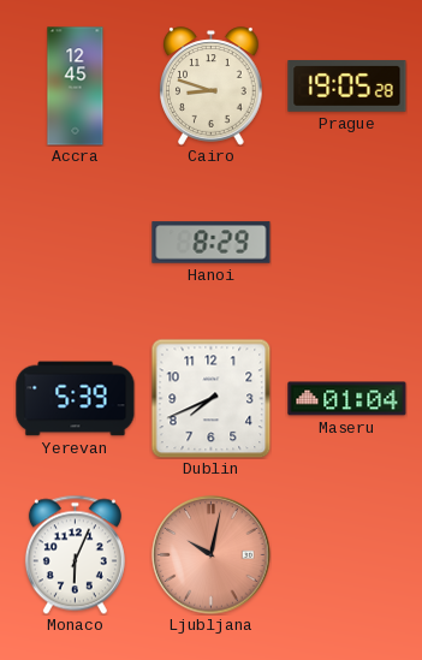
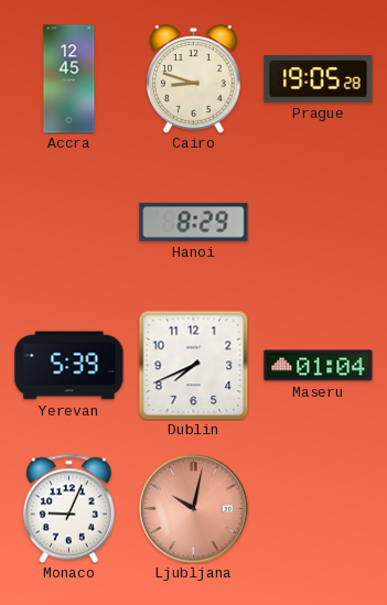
Monaco: 6:04 -> 9:04 (68, 508)
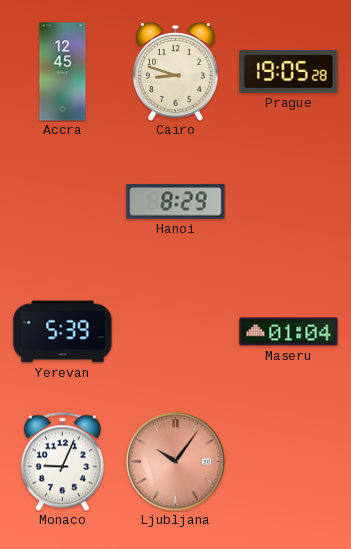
Dublin: 7:41 -> none (193, 365)
Ljubljana: 10:02 -> 10:06 (176, 462)
